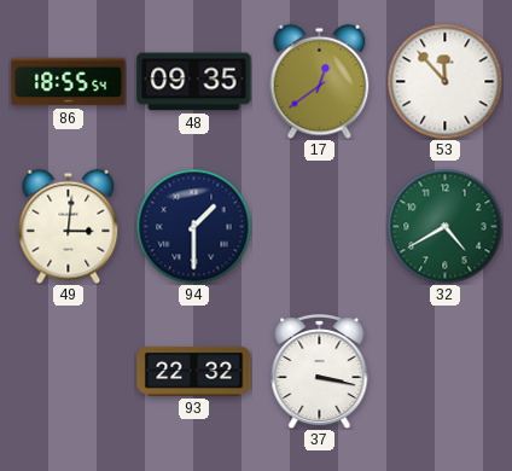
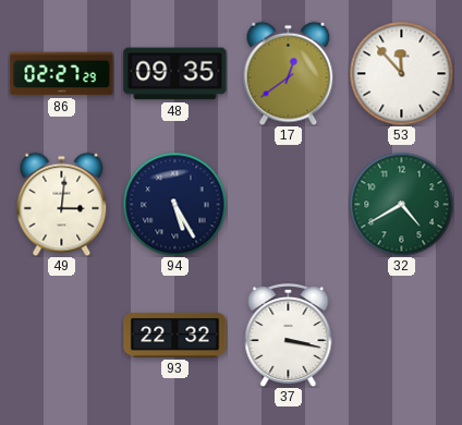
86: 18:55 -> 02:27 (62, 74)
94: 1:30 -> 5:25 (174, 204)
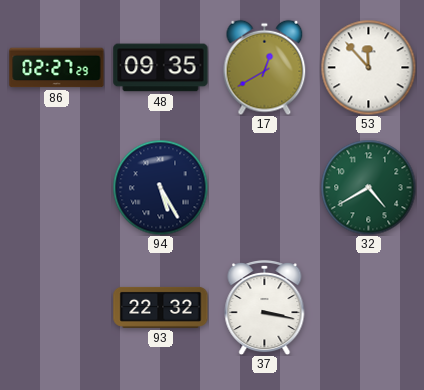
17: 12:39 -> 12:40 (265, 67)
49: 3:01 -> none (62, 204)
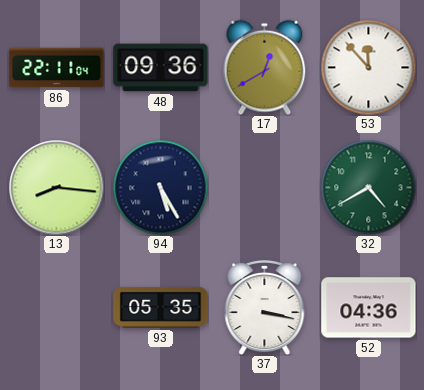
86: 02:27 -> 22:11 (57, 68)
48: 09:35 -> 09:36 (161, 68)
13: none -> 8:16 (56, 187)
93: 22:32 -> 05:35 (161, 307)
52: none -> 04:36 (369, 308)
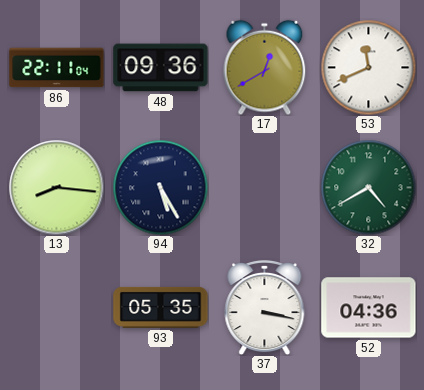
53: 11:53 -> 11:41 (368, 67)
